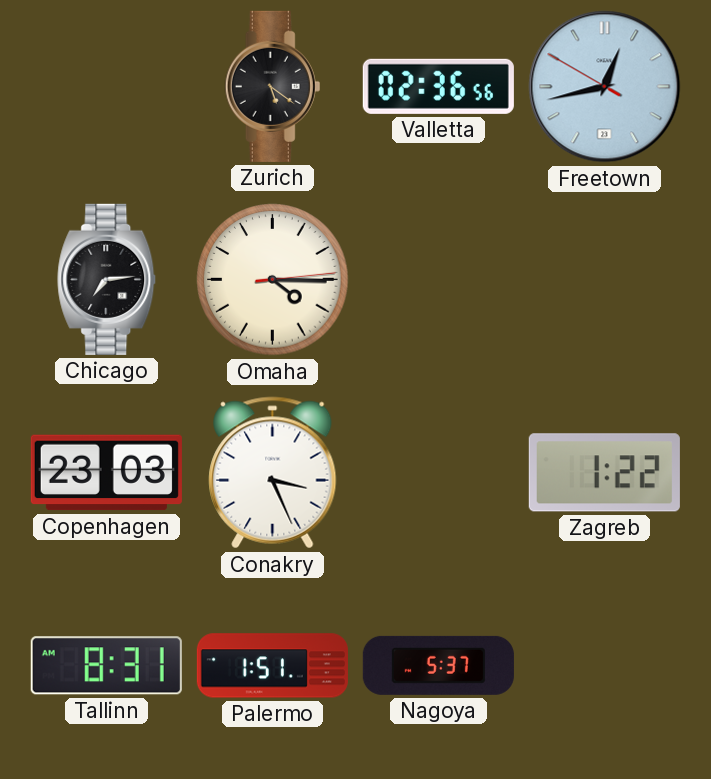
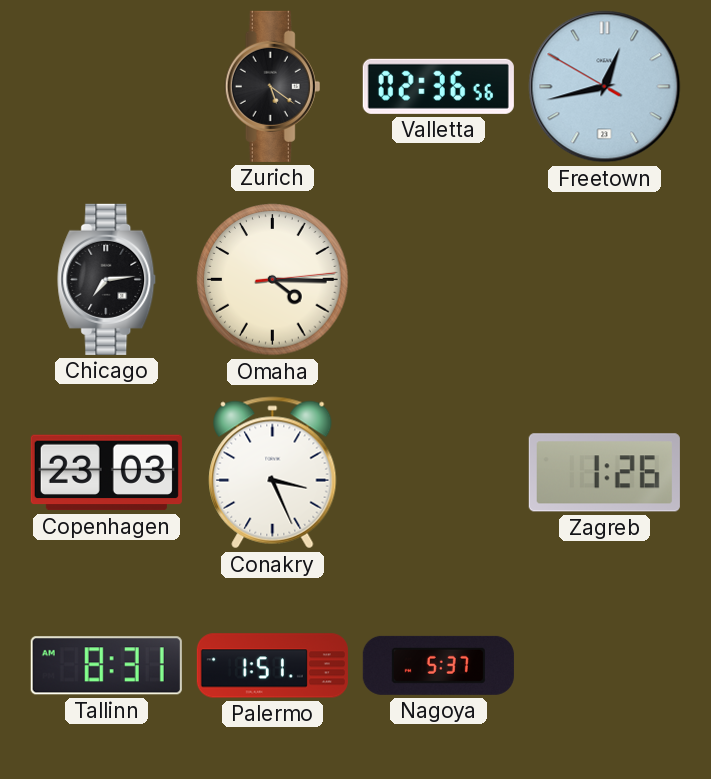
Zagreb: 1:22 -> 1:26 (604, 473)
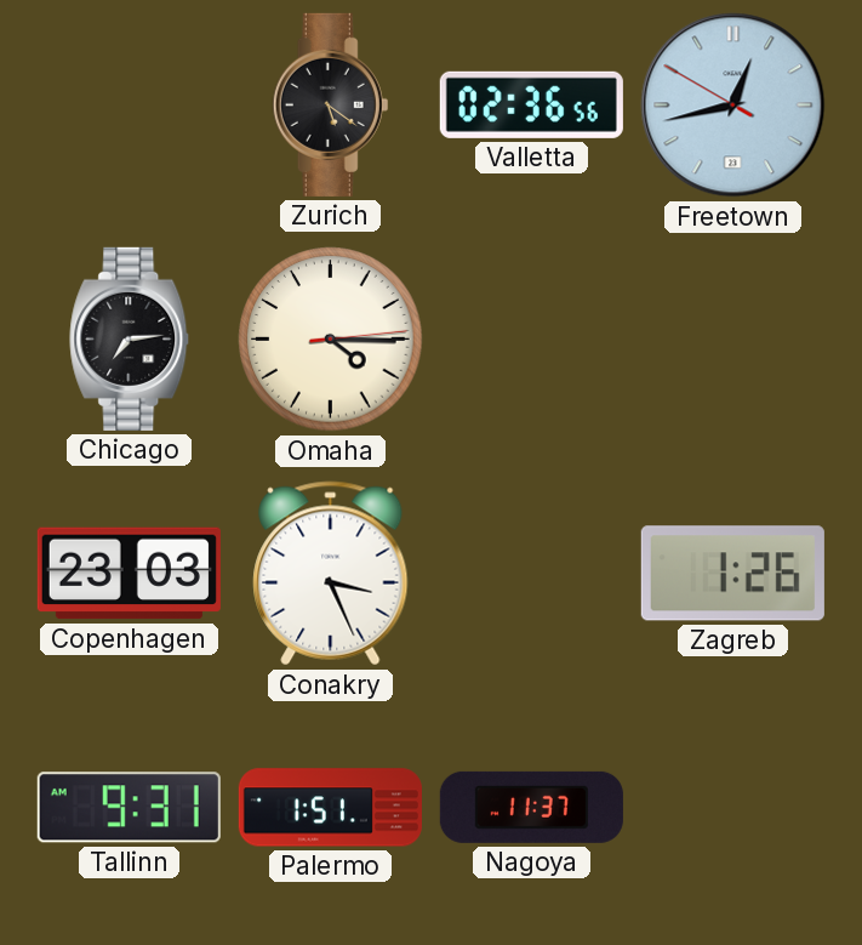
Tallinn: 8:31 -> 9:31 (129, 808)
Nagoya: 5:37 -> 11:37 (531, 807)
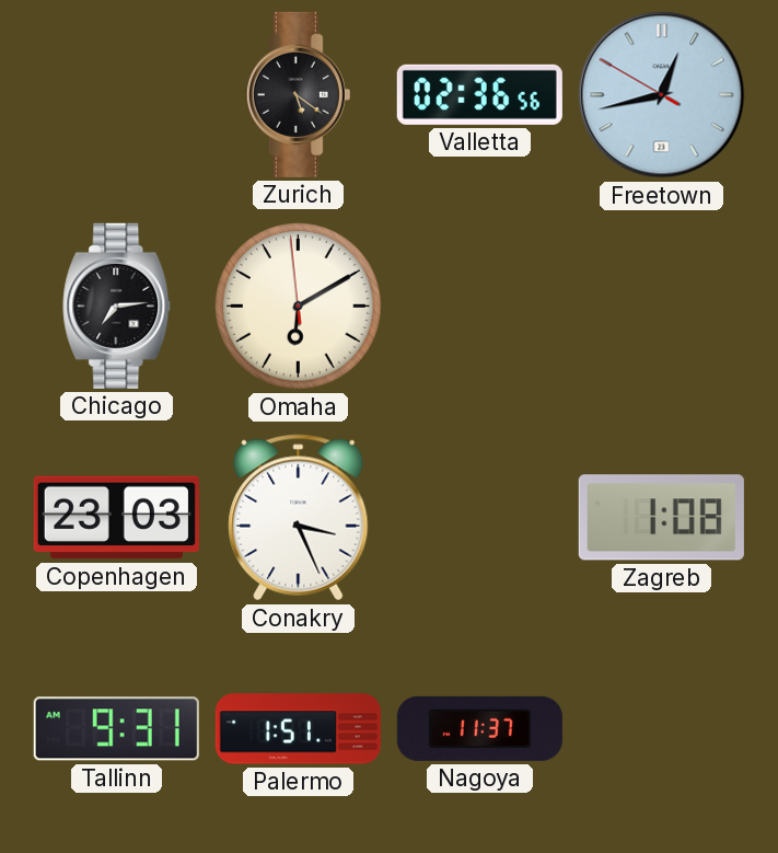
Omaha: 4:15 -> 6:09 (299, 307)
Zagreb: 1:26 -> 1:08 (661, 518)
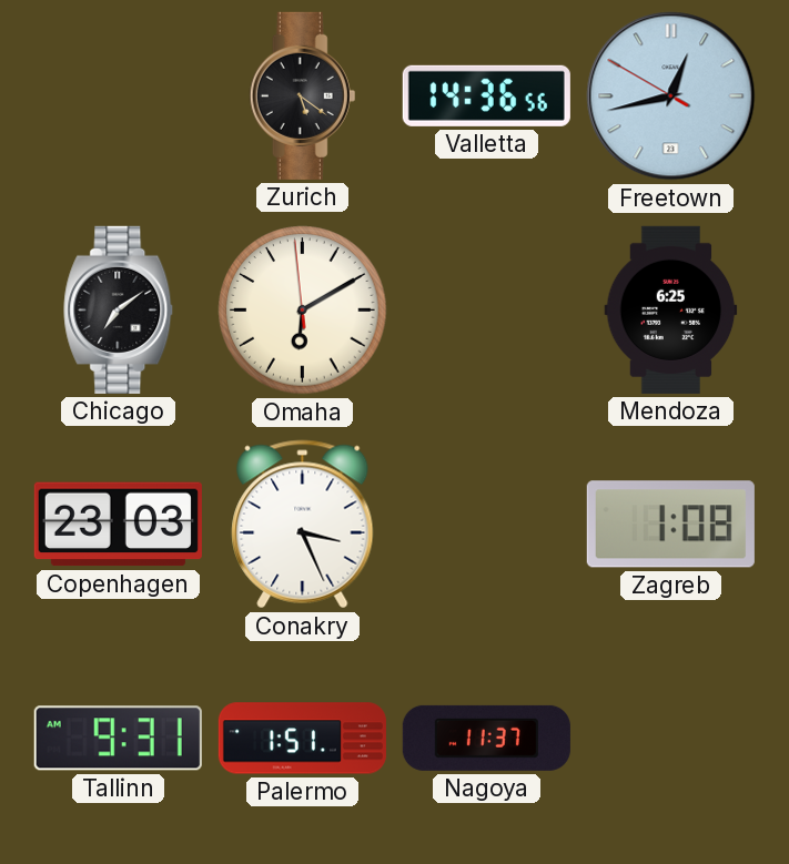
Valletta: 02:36 -> 14:36 (486, 95)
Chicago: 7:14 -> 7:09 (119, 309)
Mendoza: none -> 6:25 (671, 309)
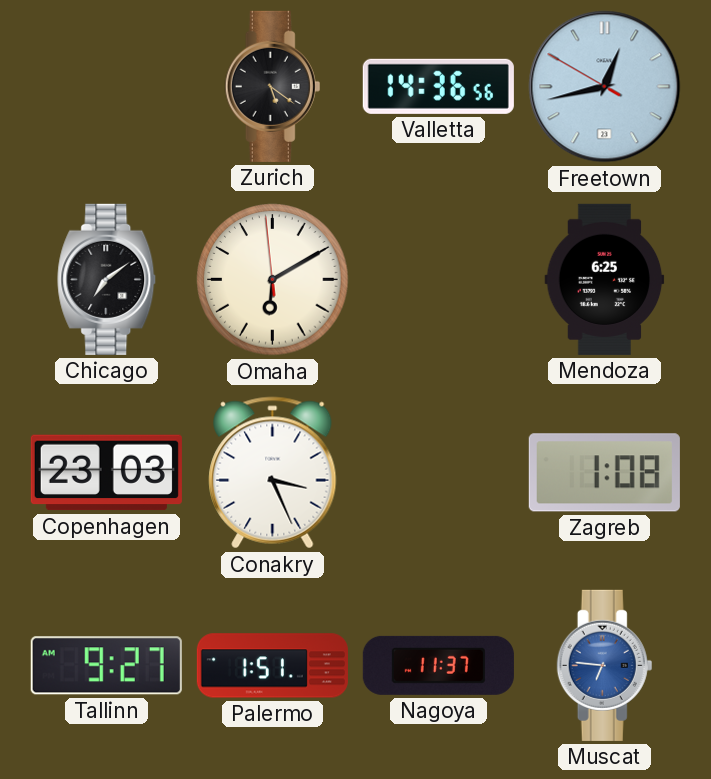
Tallinn: 9:31 -> 9:27 (106, 666)
Muscat: none -> 6:46 (605, 665)
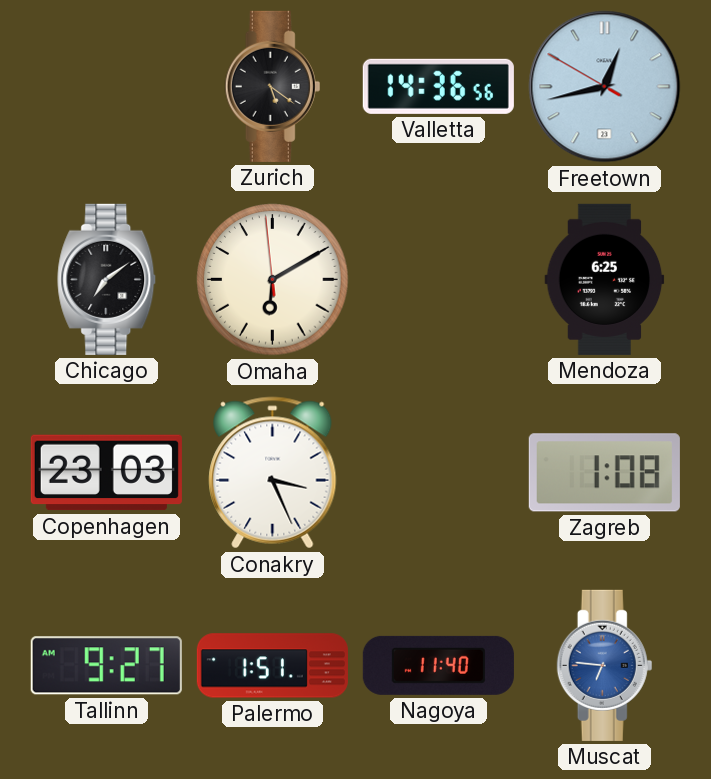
Nagoya: 11:37 -> 11:40 (438, 665)
